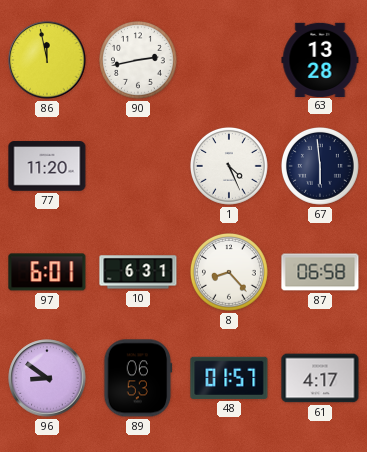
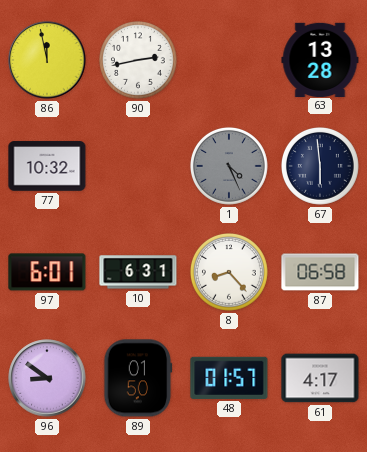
77: 11:20 -> 10:32 (47, 166)
1 dial: white -> grey (229, 166)
89: 06:53 -> 01:50 (138, 378)
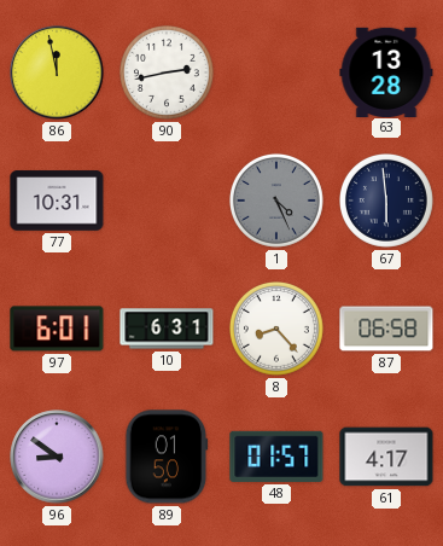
77: 10:32 -> 10:31 (57, 201)
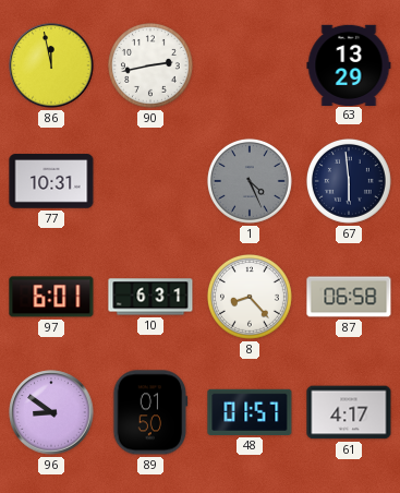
63: 13:28 -> 13:29 (349, 64)
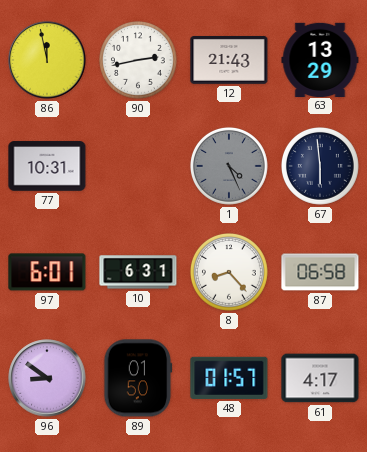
12: none -> 21:43 (229, 61)
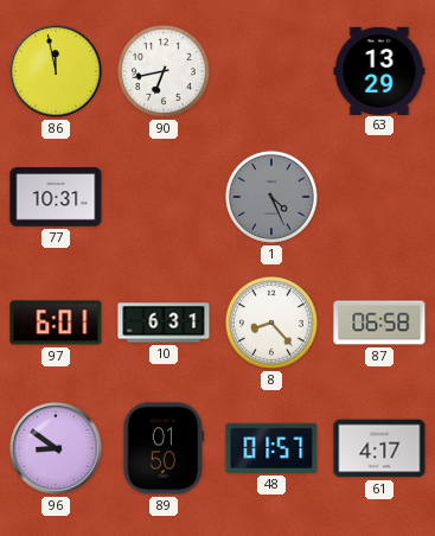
90: 2:43 -> 6:43 (164, 71)
12: 21:43 -> none (229, 61)
67: 5:59 -> none (320, 166)
